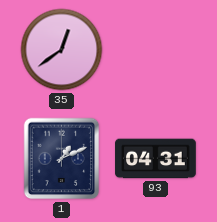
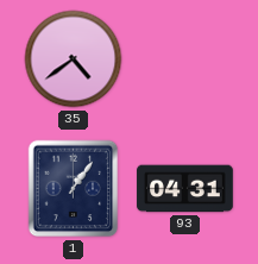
35: 12:39 -> 4:39 (74, 59)
1: 1:11 -> 1:06 (74, 189)
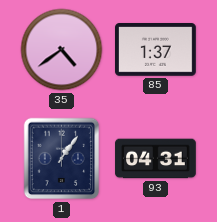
85: none -> 1:37 (156, 50)
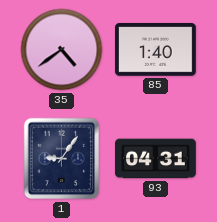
85: 1:37 -> 1:40 (156, 50)
1: 1:06 -> 9:06 (62, 159)
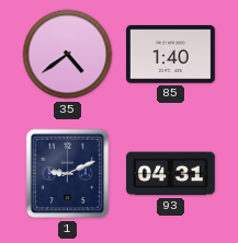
1: 9:06 -> 9:11 (68, 174)
